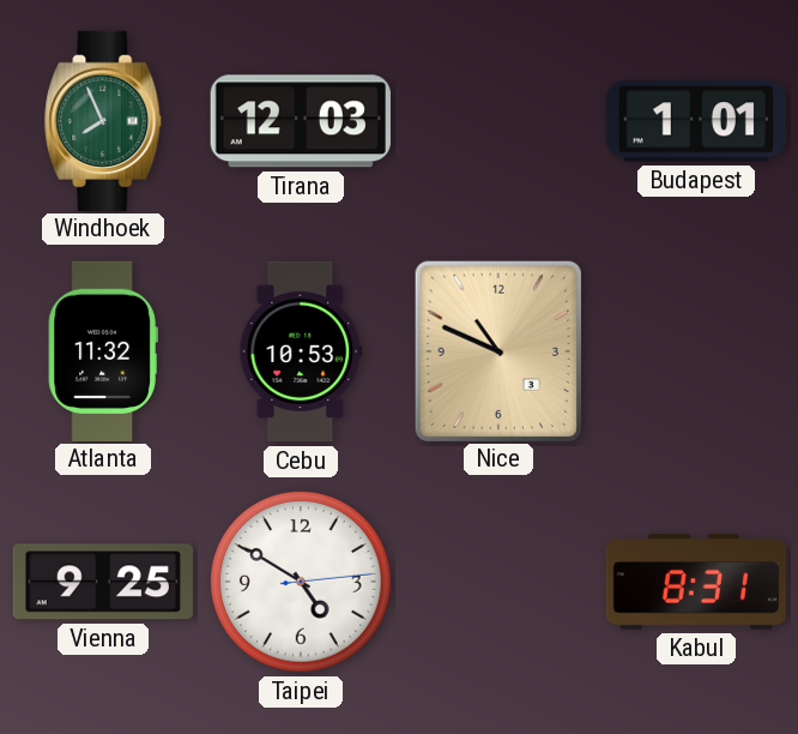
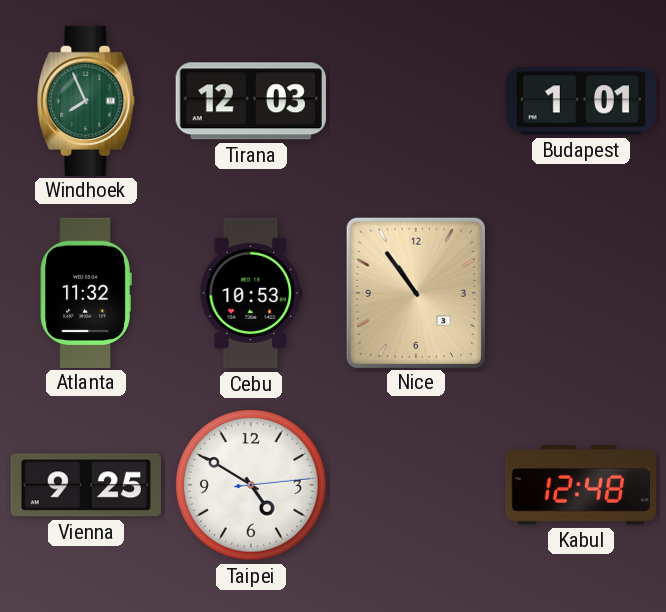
Nice: 10:49 -> 10:54 (416, 292)
Kabul: 8:31 -> 12:48 (580, 485)
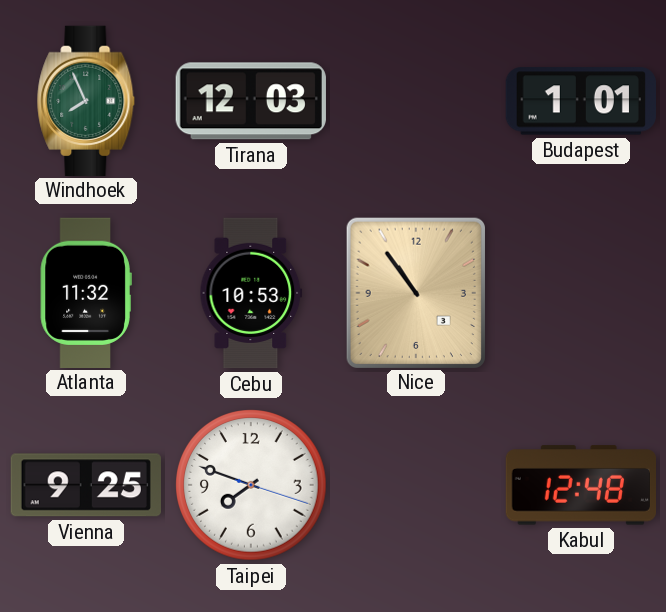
Taipei: 4:50 -> 7:48 (251, 485)
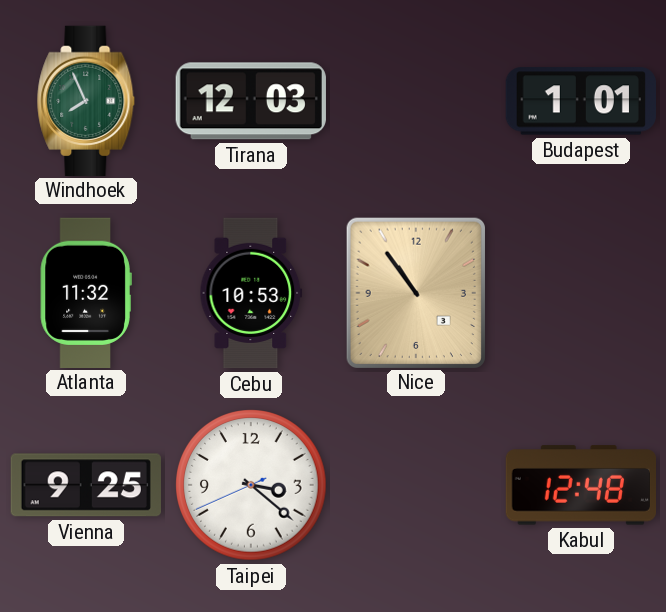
Taipei: 7:48 -> 3:21 (251, 485)
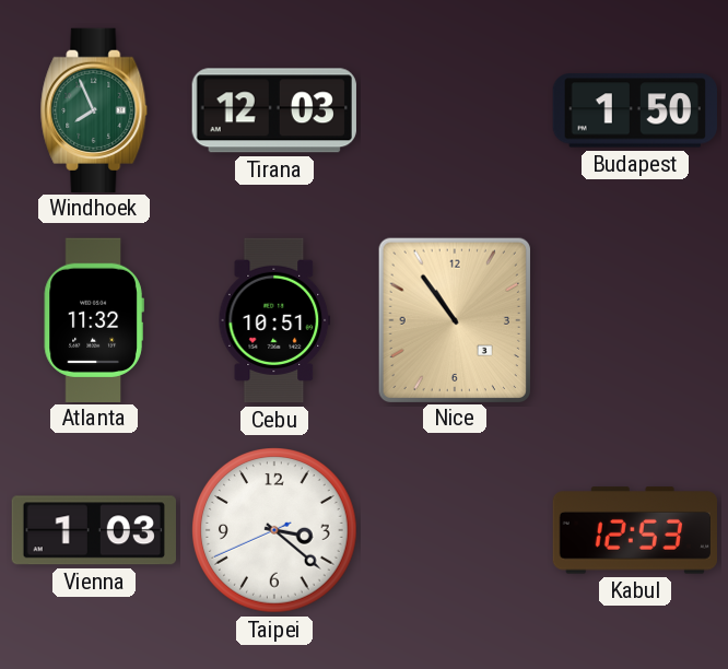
Budapest: 1:01 -> 1:50 (635, 110)
Cebu: 10:53 -> 10:51 (274, 320)
Vienna: 9:25 -> 1:03 (94, 530)
Kabul: 12:48 -> 12:53 (634, 530)
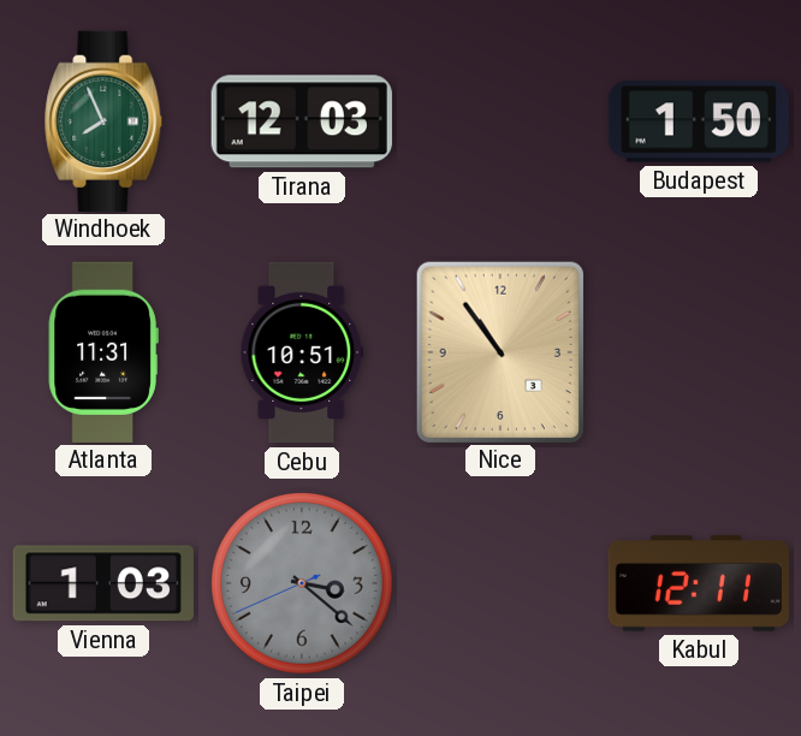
Atlanta: 11:32 -> 11:31 (103, 351)
Taipei dial: white -> grey (302, 583)
Kabul: 12:53 -> 12:11 (698, 583)
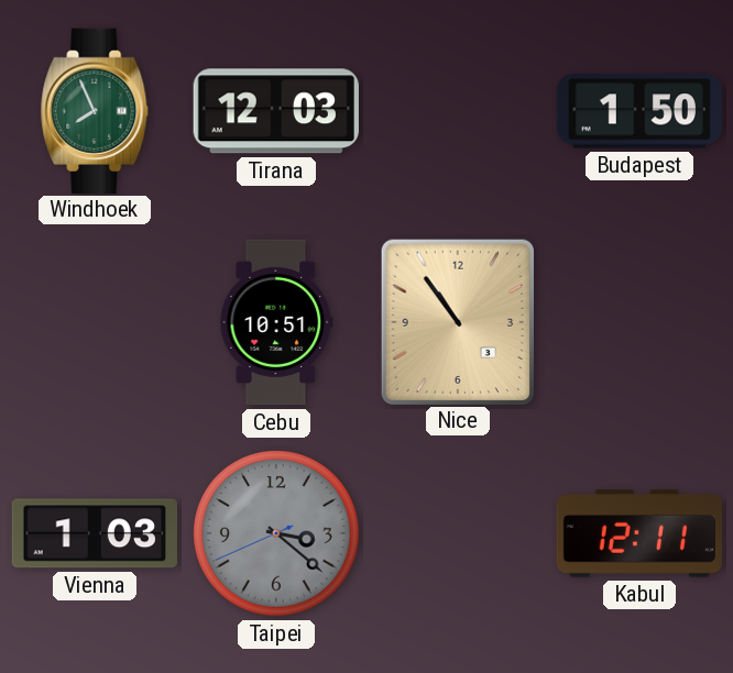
Atlanta: 11:31 -> none (103, 351)
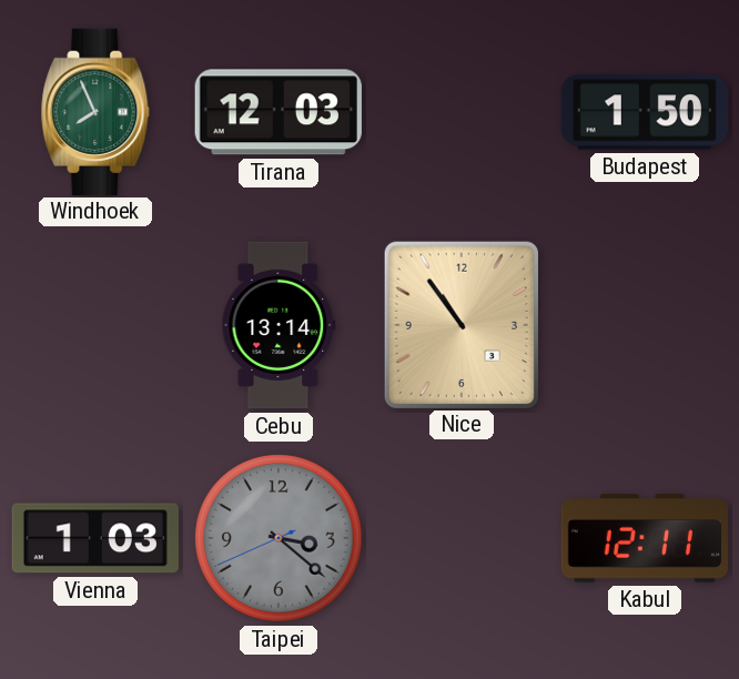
Cebu: 10:51 -> 13:14 (279, 325)
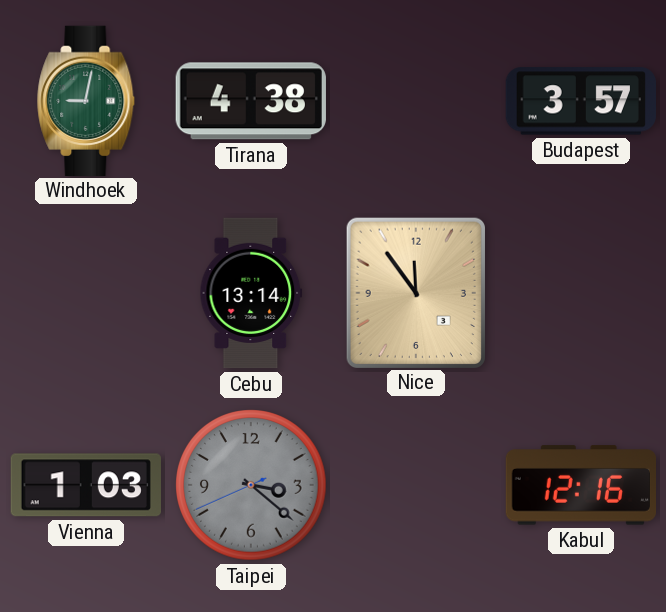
Windhoek: 7:56 -> 9:02 (86, 100)
Tirana: 12:03 -> 4:38 (251, 101)
Budapest: 1:50 -> 3:57 (581, 101)
Nice: 10:54 -> 11:54 (416, 292)
Kabul: 12:11 -> 12:16 (580, 485)
